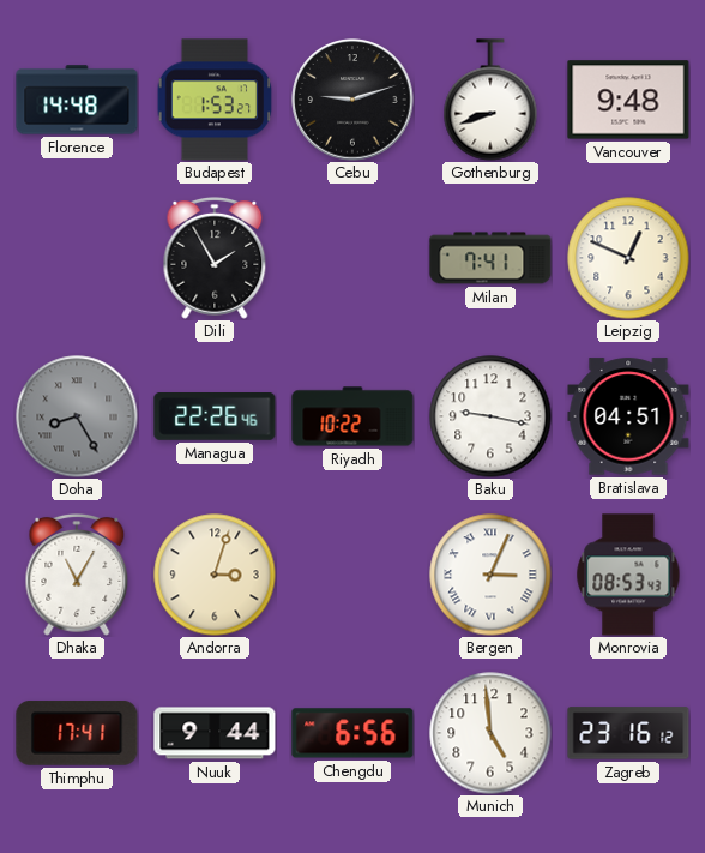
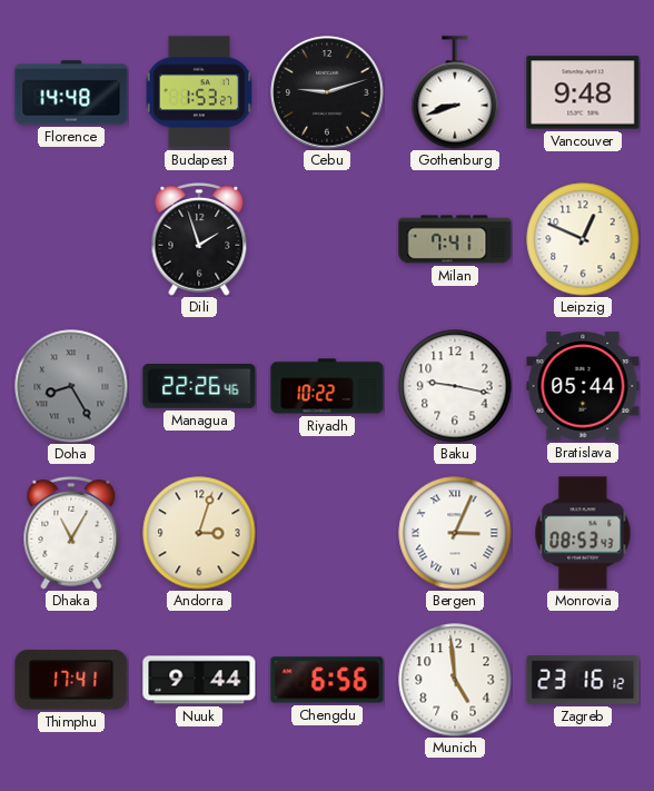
Dili: 1:55 -> 1:57 (199, 239)
Bratislava: 04:51 -> 05:44 (583, 386)
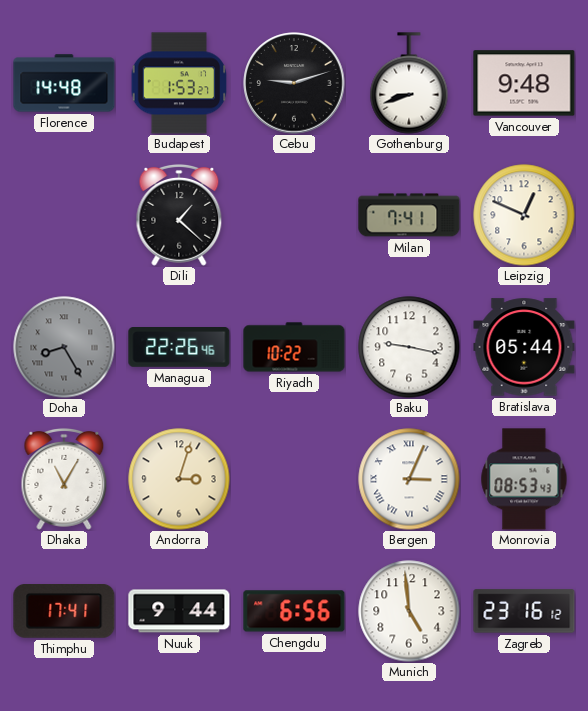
Dili: 1:57 -> 1:22 (179, 215)
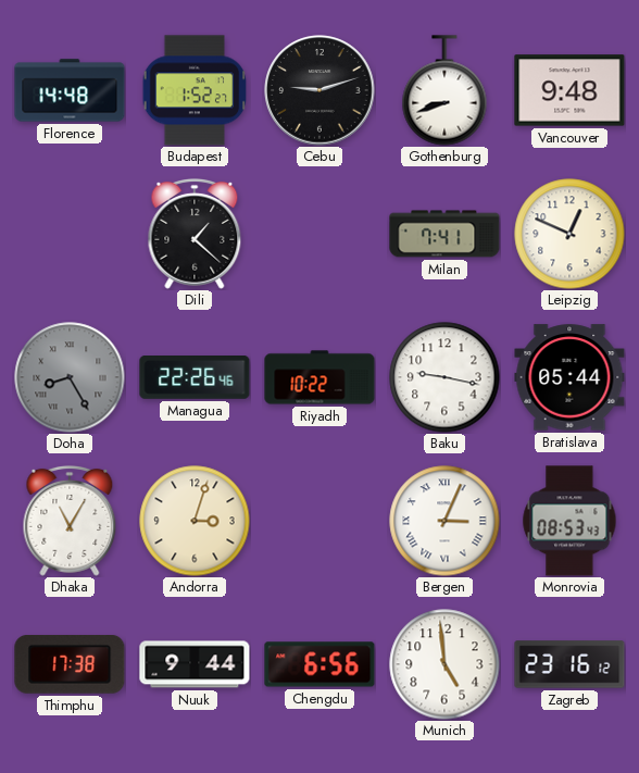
Budapest: 1:53 -> 1:52 (195, 90)
Thimphu: 17:41 -> 17:38 (70, 665)
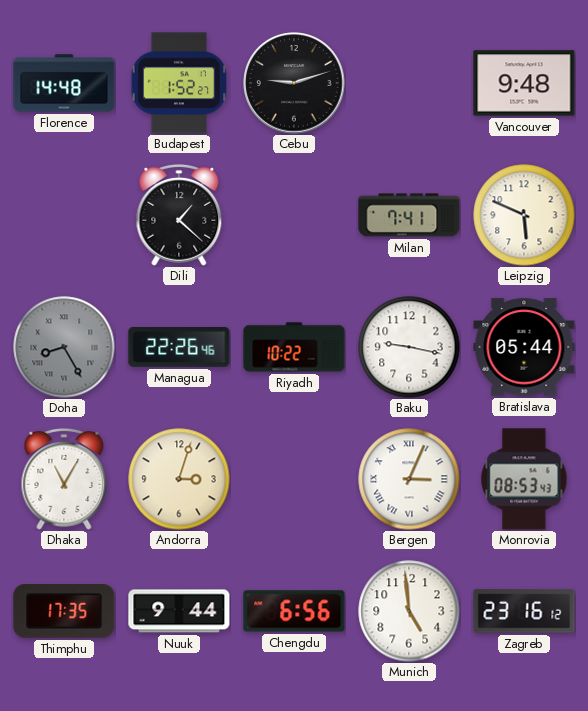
Gothenburg: 8:42 -> none (444, 90)
Leipzig: 12:49 -> 5:49 (524, 215)
Thimphu: 17:38 -> 17:35 (64, 612)
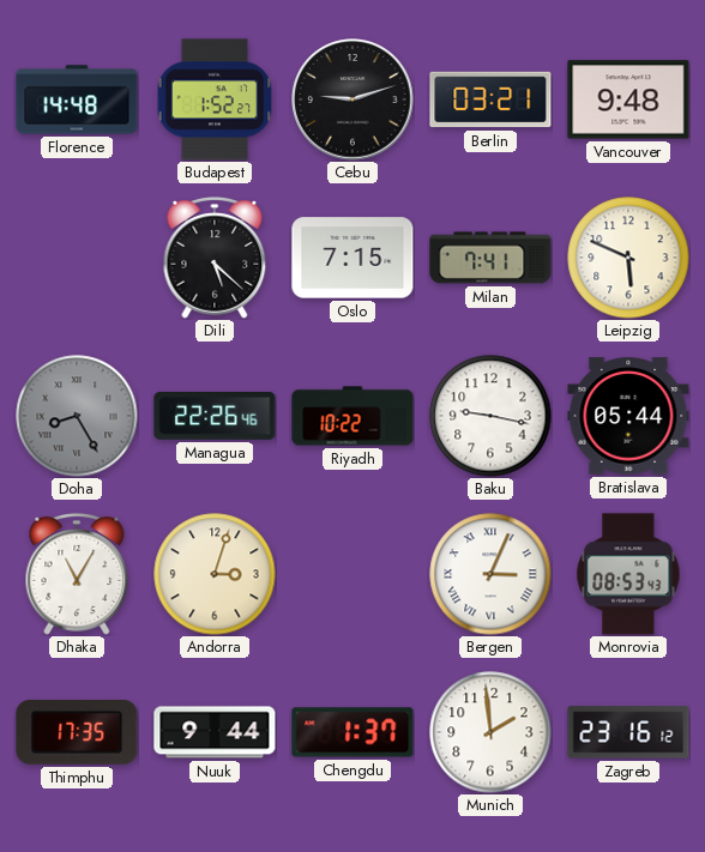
Berlin: none -> 03:21 (490, 99)
Dili: 1:22 -> 5:22 (215, 258)
Oslo: none -> 7:15 (352, 258)
Chengdu: 6:56 -> 1:37 (352, 732)
Munich: 4:59 -> 1:59 (490, 732)
